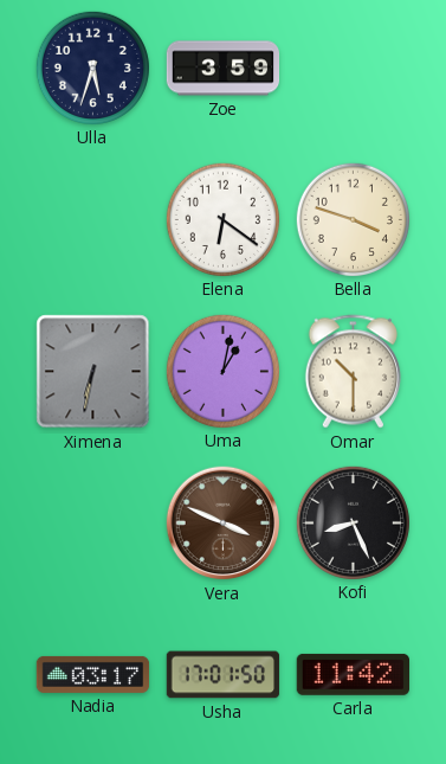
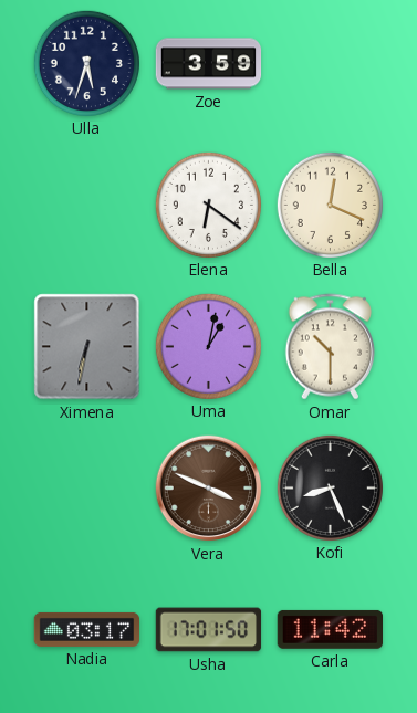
Bella: 3:48 -> 12:19 (330, 205)
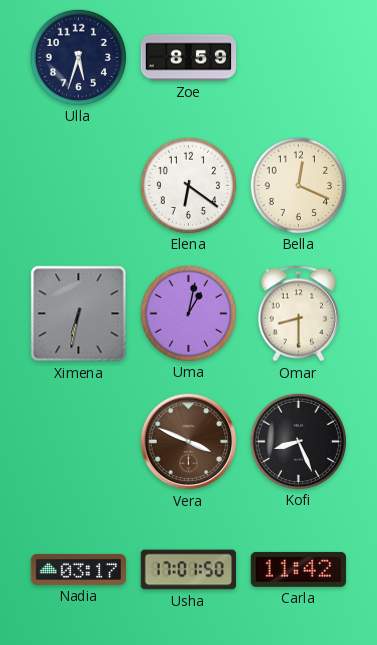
Zoe: 3:59 -> 8:59 (189, 58)
Omar: 10:30 -> 8:30 (298, 314)
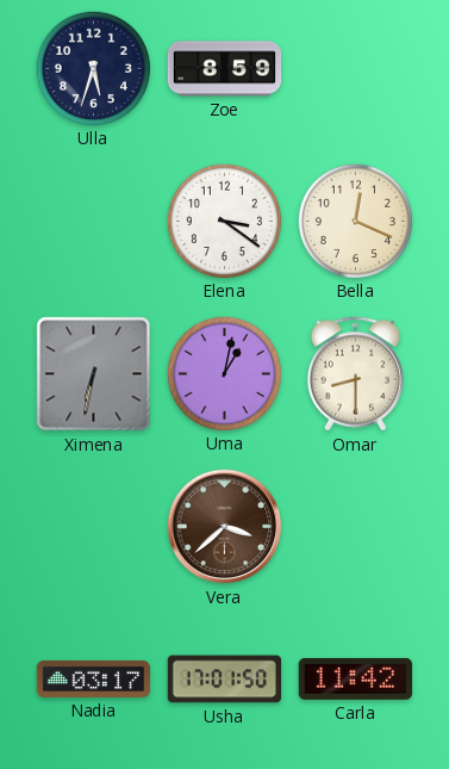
Elena: 6:21 -> 3:21 (224, 221)
Vera: 3:49 -> 3:38 (225, 527)
Kofi: 8:26 -> none (298, 441)
